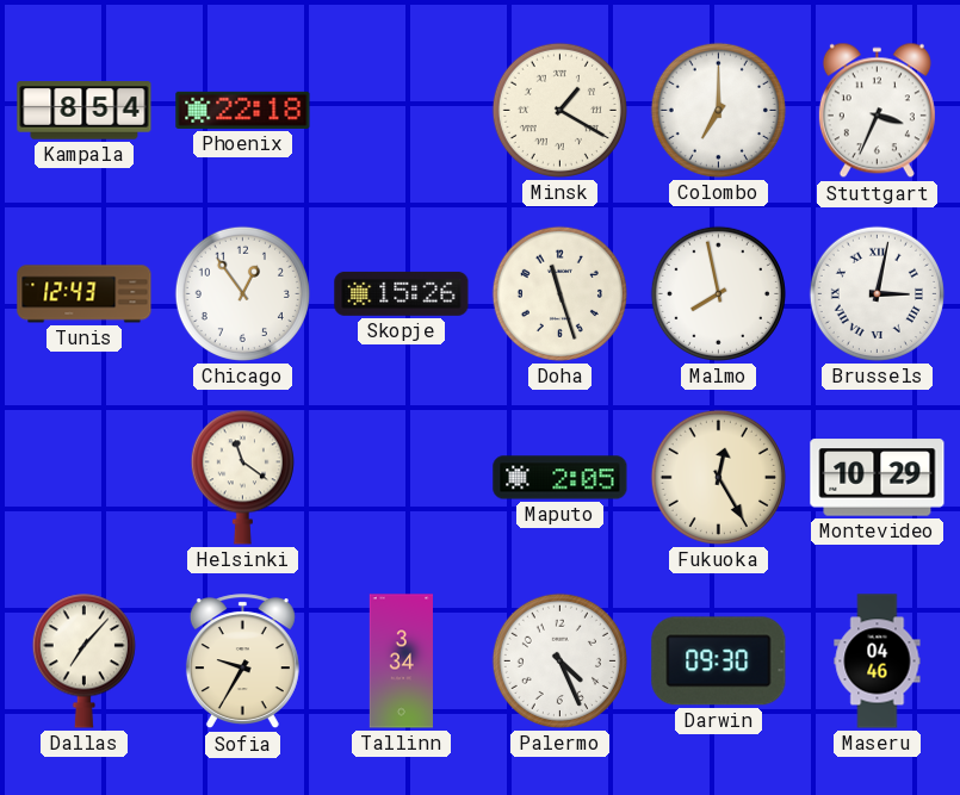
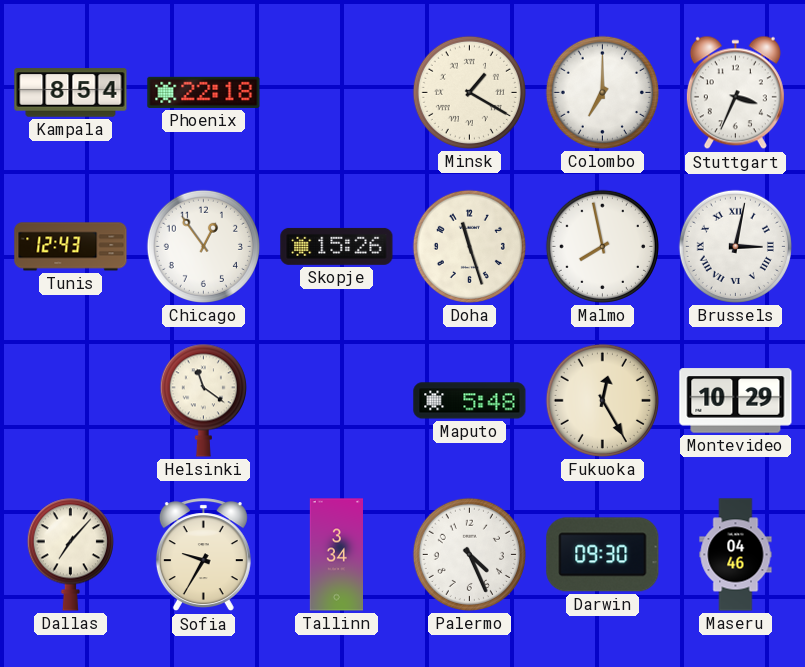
Maputo: 2:05 -> 5:48 (470, 401)
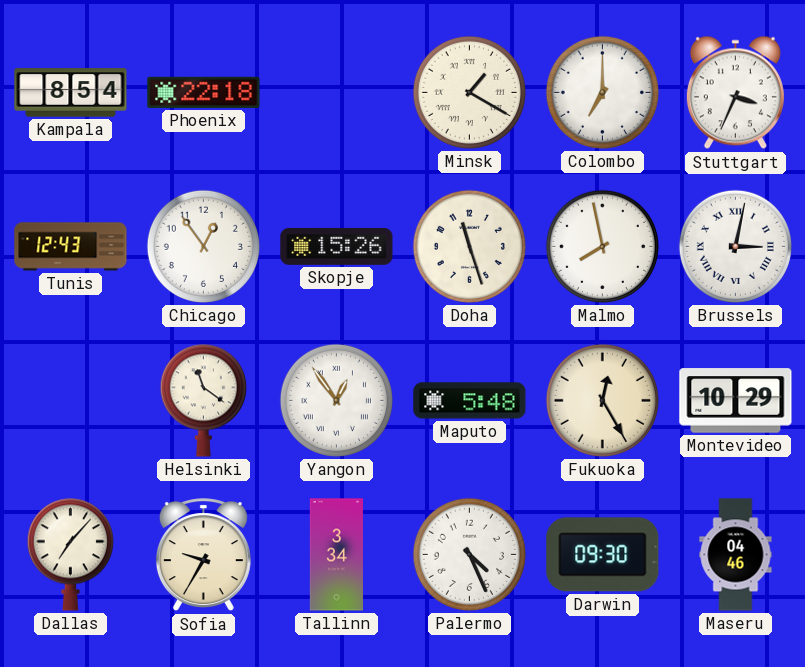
Yangon: none -> 12:54 (336, 400)
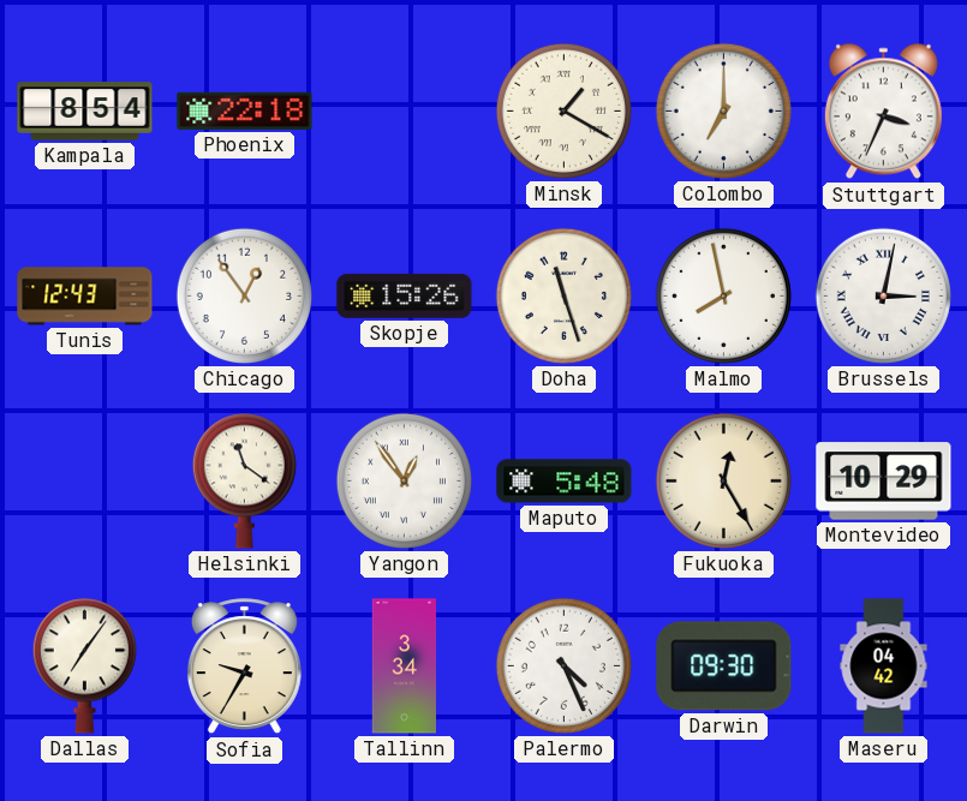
Dallas: 7:07 -> 7:06 (84, 665)
Maseru: 04:46 -> 04:42 (884, 666)
